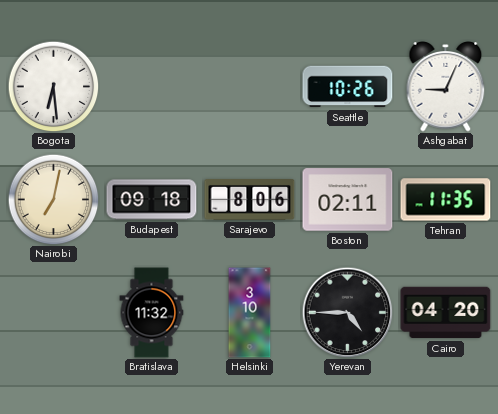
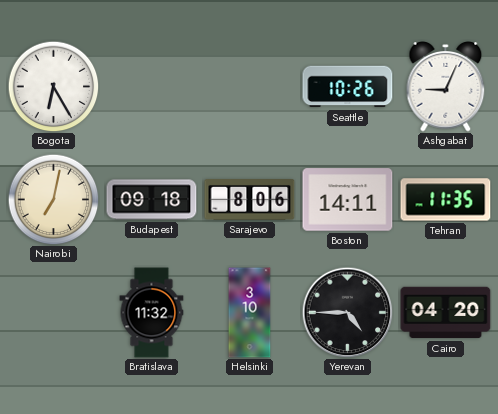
Bogota: 6:29 -> 6:25 (53, 86)
Boston: 02:11 -> 14:11 (348, 200)
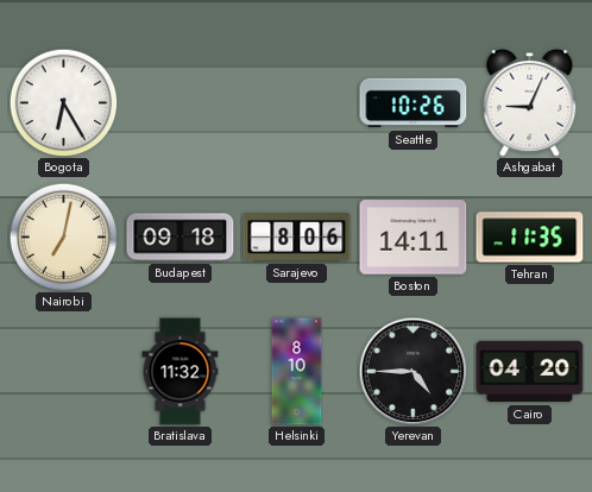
Helsinki: 3:10 -> 8:10 (297, 372)
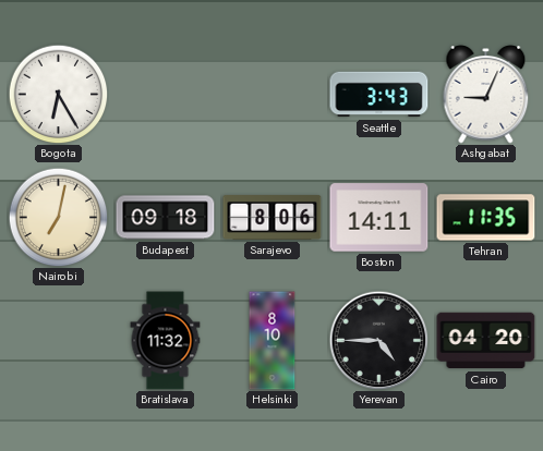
Seattle: 10:26 -> 3:43 (379, 95)
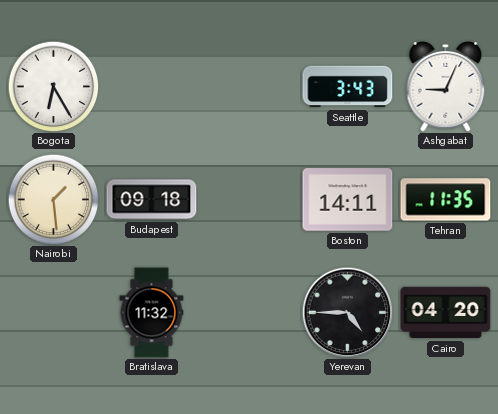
Nairobi: 7:02 -> 1:29 (53, 199)
Sarajevo: 8:06 -> none (273, 218)
Helsinki: 8:10 -> none (273, 341)
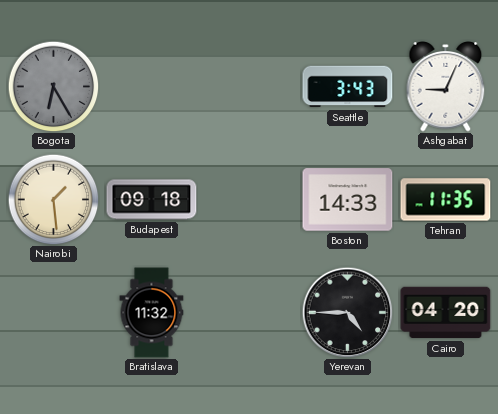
Bogota dial: white -> grey (53, 86)
Boston: 14:11 -> 14:33 (348, 200)
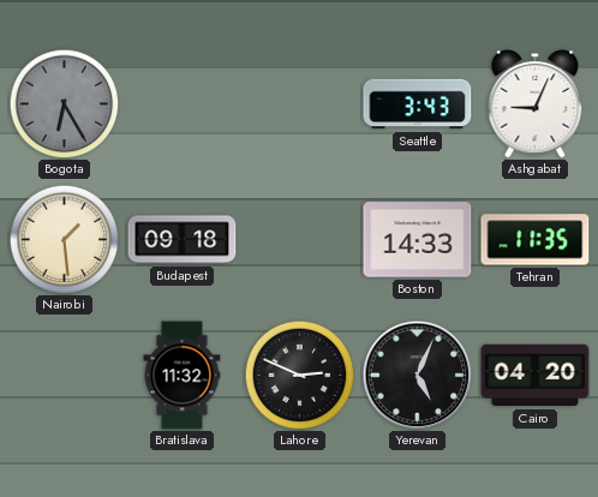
Lahore: none -> 2:49 (299, 375)
Yerevan: 4:45 -> 5:04 (417, 375)
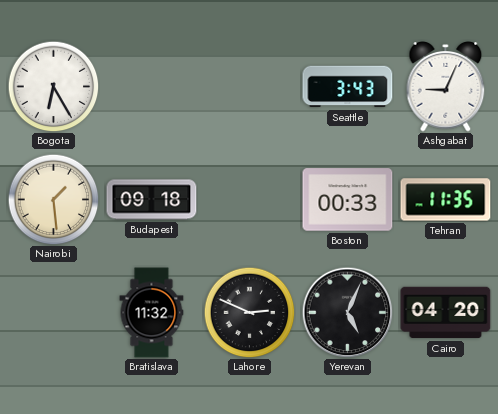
Bogota dial: grey -> white (53, 86)
Boston: 14:33 -> 00:33 (348, 200)
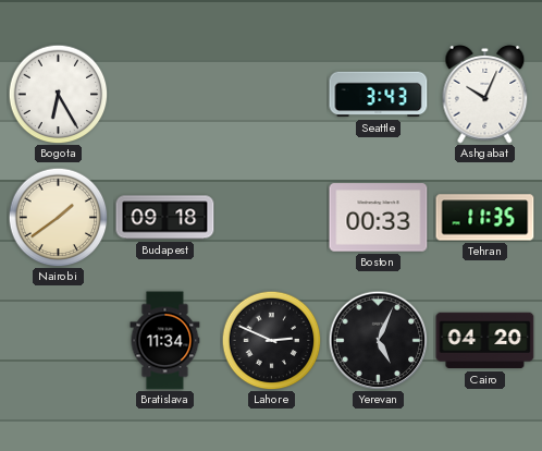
Ashgabat: 9:04 -> 10:04 (485, 95)
Nairobi: 1:29 -> 1:39 (58, 217)
Bratislava: 11:32 -> 11:34 (165, 341)
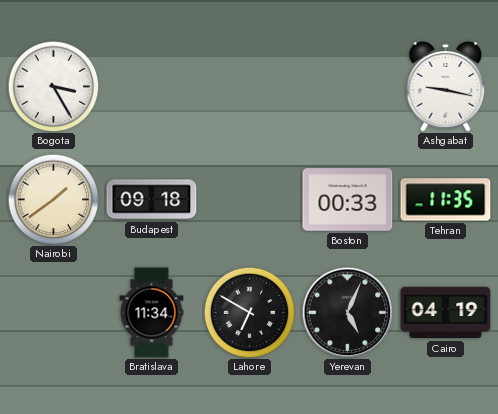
Bogota: 6:25 -> 3:25 (53, 86)
Seattle: 3:43 -> none (379, 95)
Ashgabat: 10:04 -> 9:17 (446, 87)
Lahore: 2:49 -> 6:50 (249, 312)
Cairo: 04:20 -> 04:19 (446, 313)
